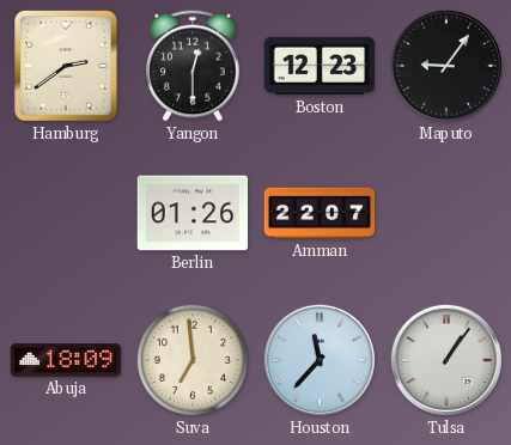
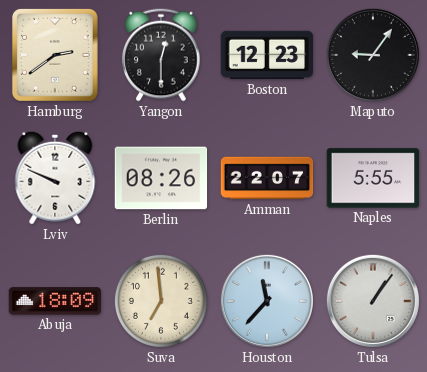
Lviv: none -> 9:49 (55, 178)
Berlin: 01:26 -> 08:26 (161, 178)
Naples: none -> 5:55 (373, 178)
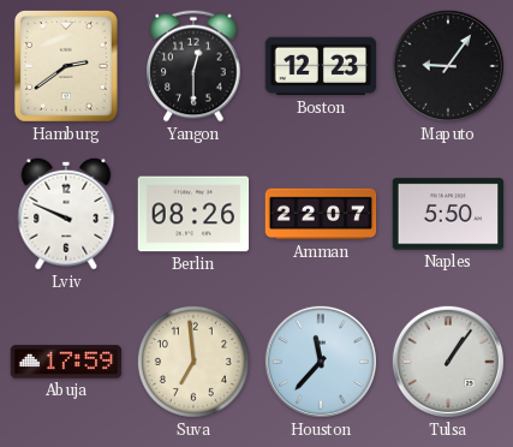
Naples: 5:55 -> 5:50 (448, 214)
Abuja: 18:09 -> 17:59 (66, 362)
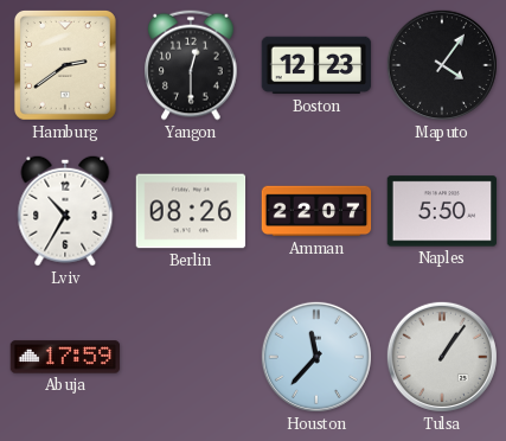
Maputo: 9:06 -> 4:06 (442, 65)
Lviv: 9:49 -> 10:35 (65, 211)
Suva: 6:59 -> none (193, 362)
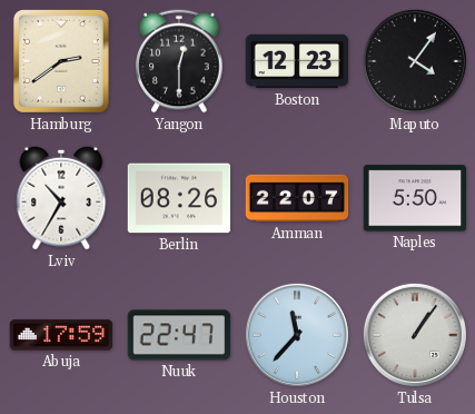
Nuuk: none -> 22:47 (179, 335)
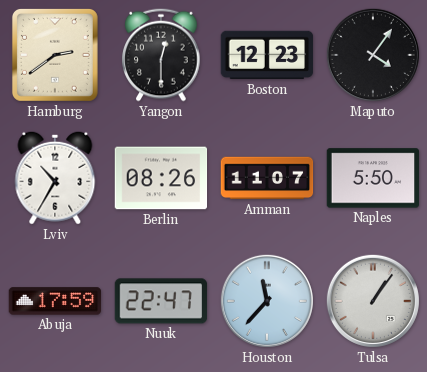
Amman: 22:07 -> 11:07 (267, 178)
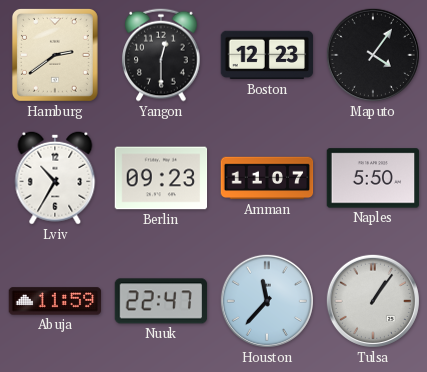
Berlin: 08:26 -> 09:23 (161, 178)
Abuja: 17:59 -> 11:59 (55, 301)
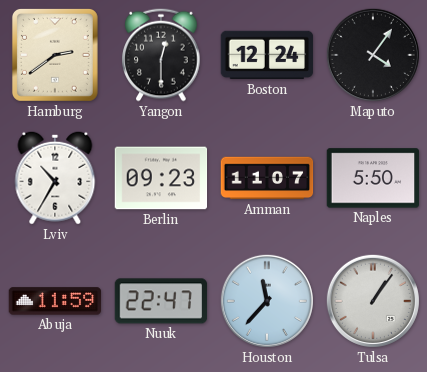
Boston: 12:23 -> 12:24 (267, 55)
